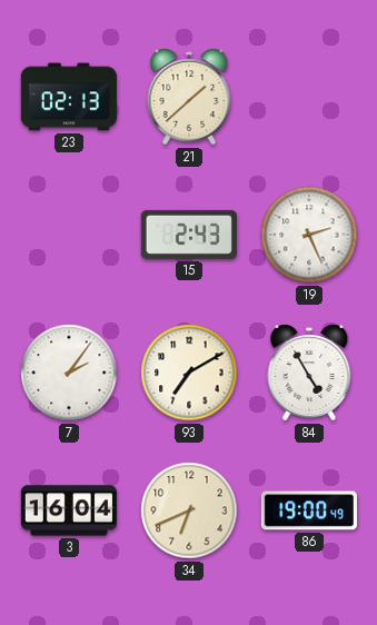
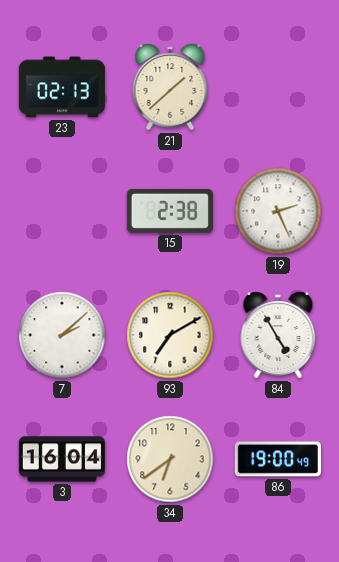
15: 2:43 -> 2:38 (170, 211)
7: 2:06 -> 2:08 (62, 335)
34: 6:41 -> 6:39 (170, 459)
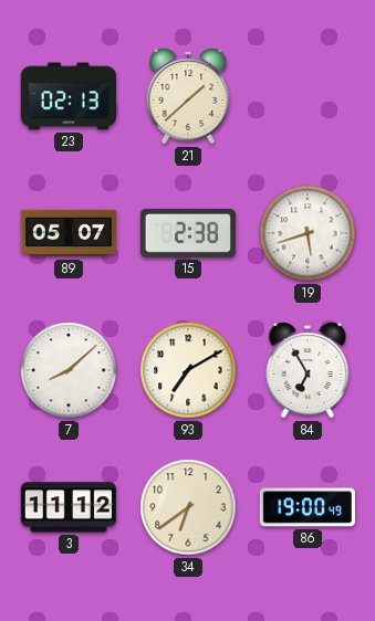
89: none -> 05:07 (69, 233)
19: 2:26 -> 5:42 (308, 233)
7: 2:08 -> 8:08 (69, 370)
84: 4:55 -> 6:55 (308, 370)
3: 16:04 -> 11:12 (69, 507)
